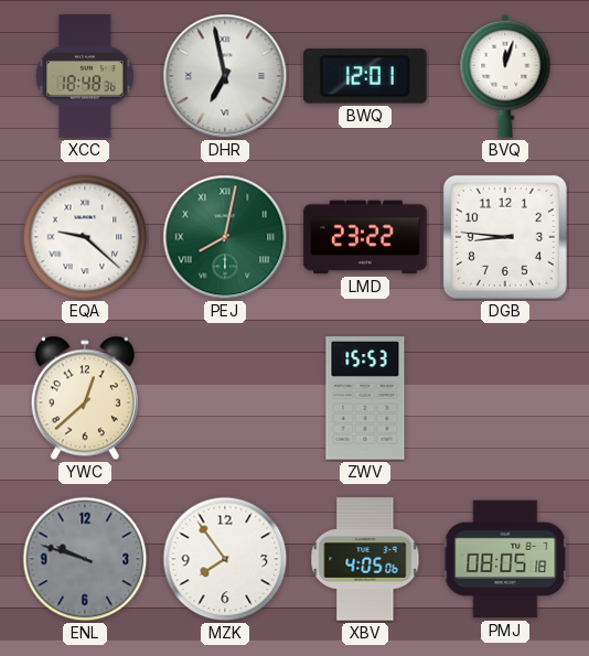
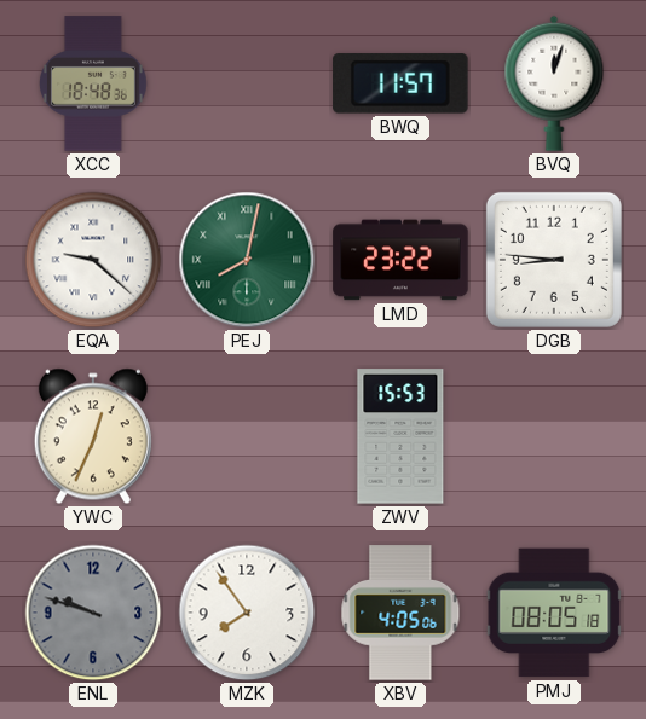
DHR: 6:58 -> none (225, 76)
BWQ: 12:01 -> 11:57 (400, 83)
YWC: 12:38 -> 12:34 (93, 436)
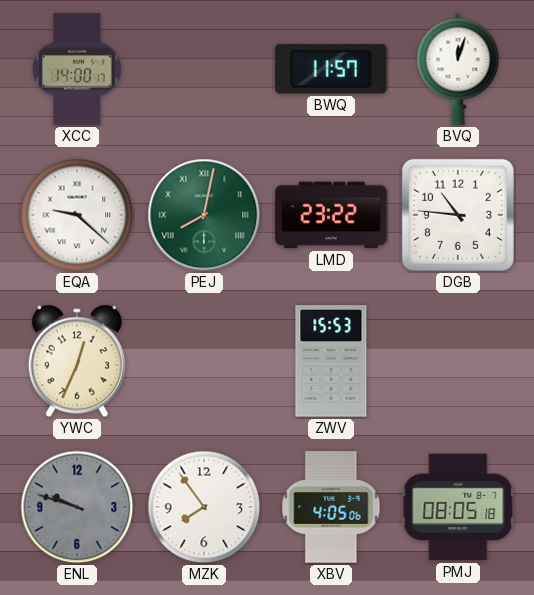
XCC: 18:48 -> 14:00 (78, 69)
DGB: 8:46 -> 10:46 (458, 215)
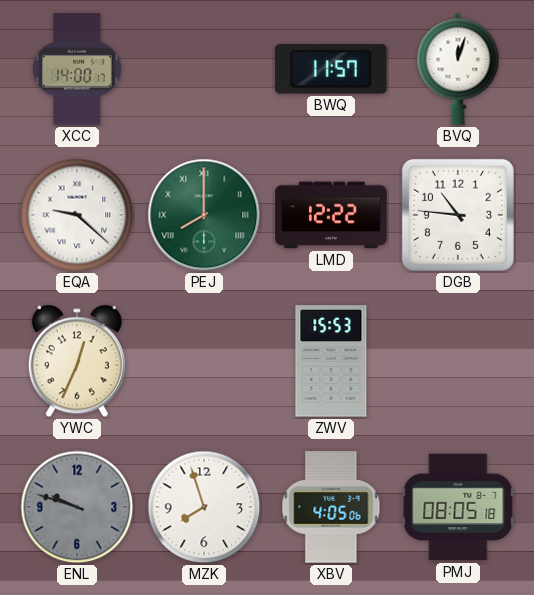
PEJ: 8:02 -> 8:00 (204, 215)
LMD: 23:22 -> 12:22 (331, 215)
MZK: 7:54 -> 7:57 (204, 507)
